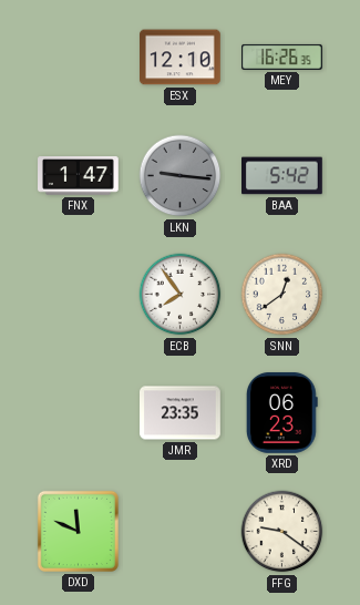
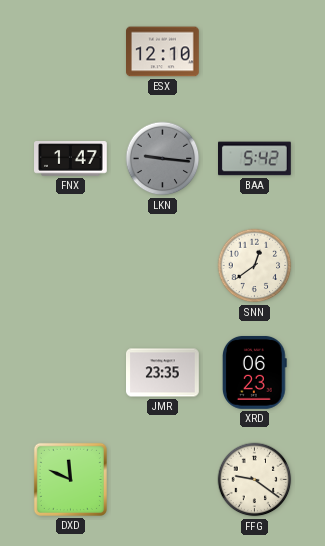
MEY: 16:26 -> none (282, 57)
ECB: 7:54 -> none (181, 295)
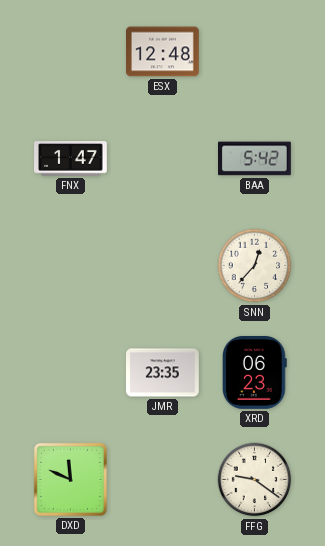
ESX: 12:10 -> 12:48 (163, 52)
LKN: 9:16 -> none (163, 159)
SNN: 12:39 -> 12:37 (255, 266)
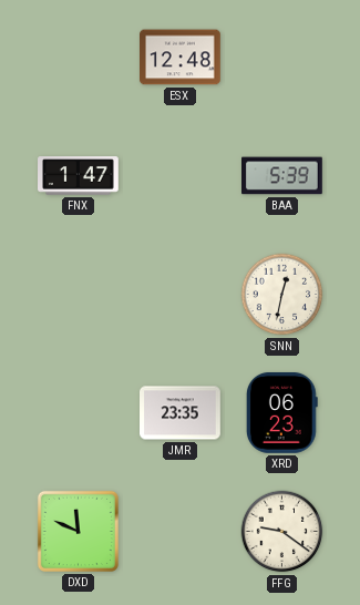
BAA: 5:42 -> 5:39 (282, 176)
SNN: 12:37 -> 12:32 (282, 295)
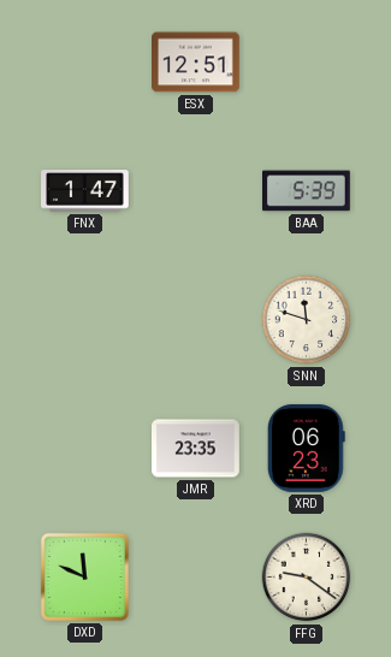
ESX: 12:48 -> 12:51 (196, 63)
SNN: 12:32 -> 11:48 (307, 320)
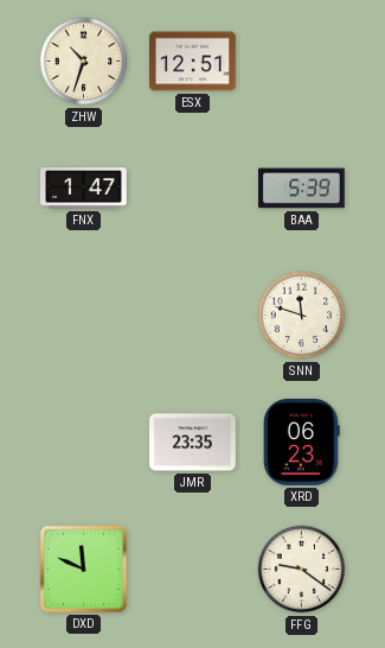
ZHW: none -> 10:33 (84, 62)
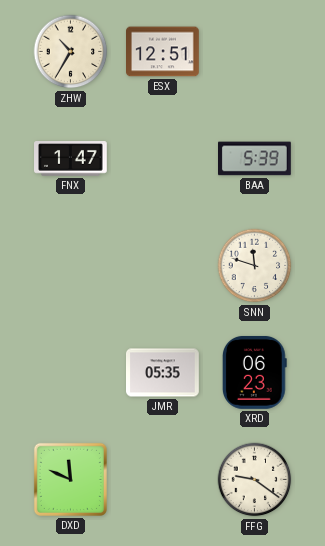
ZHW: 10:33 -> 10:35 (71, 52)
JMR: 23:35 -> 05:35 (163, 373)
